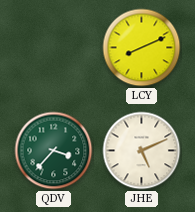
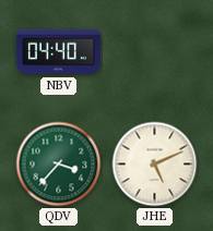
NBV: none -> 04:40 (58, 52)
LCY: 8:11 -> none (142, 48)
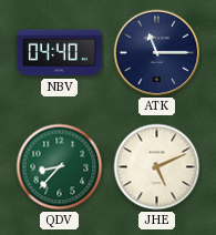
ATK: none -> 11:15 (157, 53)
QDV: 3:37 -> 8:37 (60, 167)
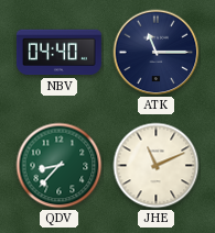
JHE: 5:11 -> 11:11 (157, 166)
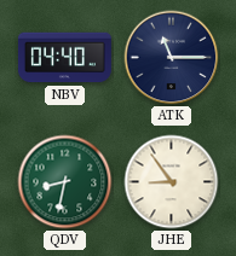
QDV: 8:37 -> 8:32 (65, 182)
JHE: 11:11 -> 8:54 (172, 182)
